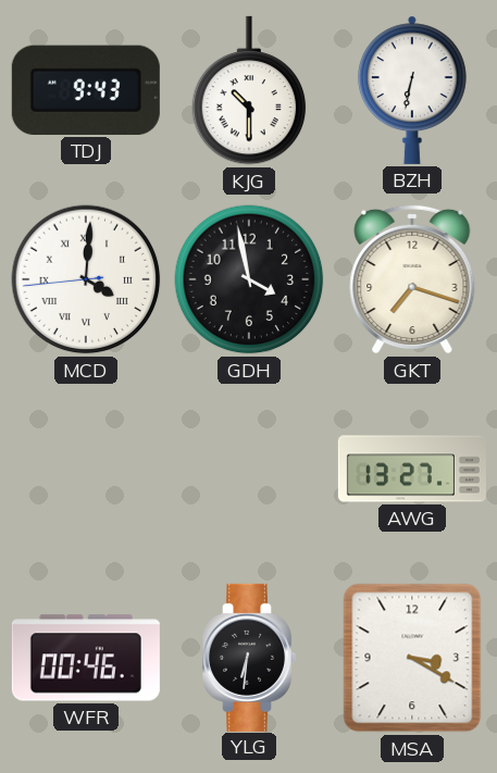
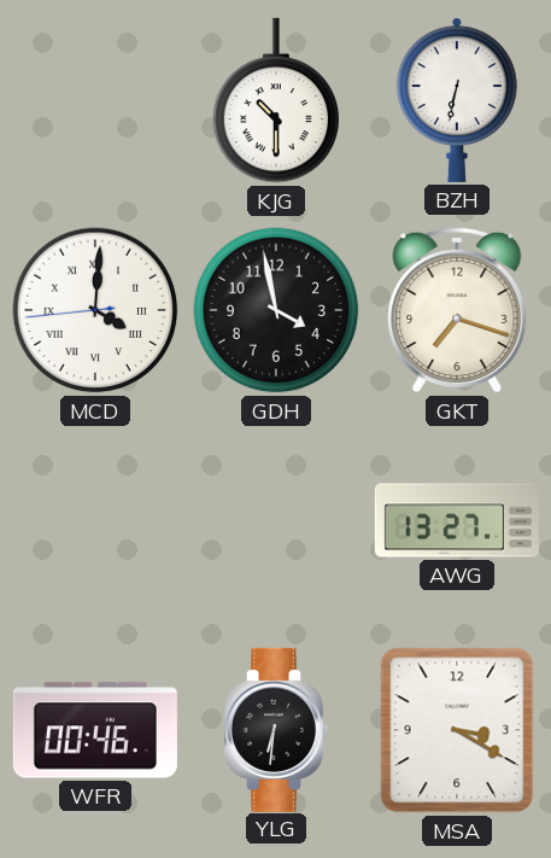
TDJ: 9:43 -> none (86, 90)
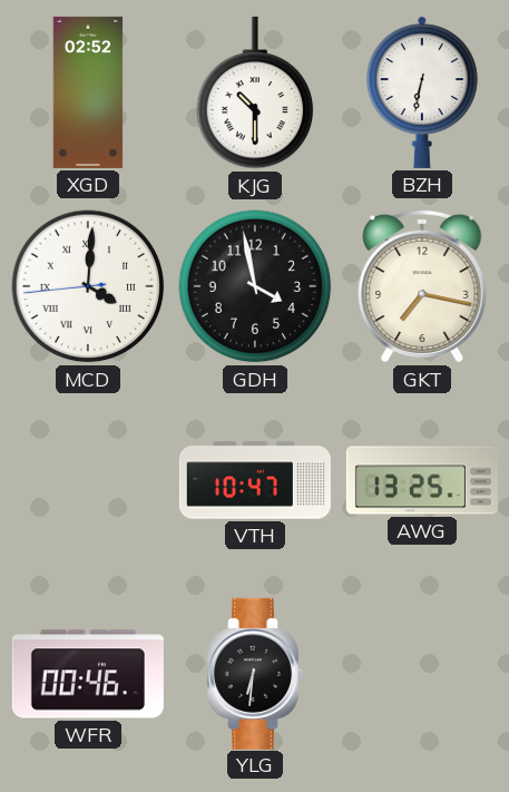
XGD: none -> 02:52 (88, 92)
GKT: 7:18 -> 7:17 (422, 286)
VTH: none -> 10:47 (255, 480)
AWG: 13:27 -> 13:25 (422, 480)
MSA: 3:20 -> none (457, 730)
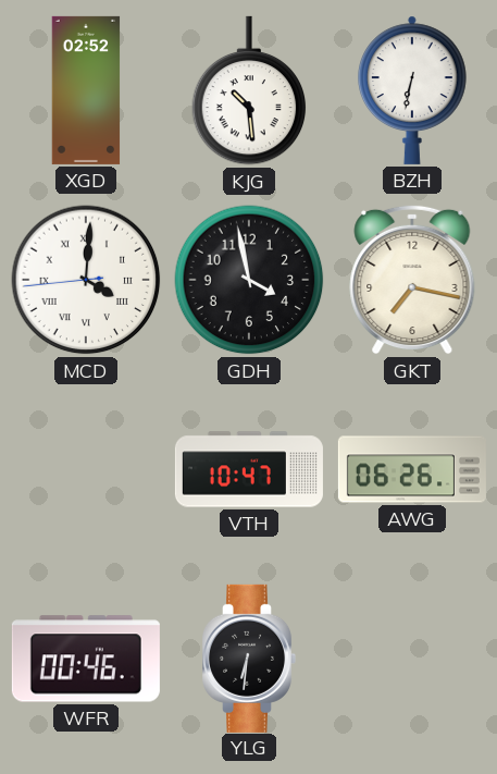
KJG: 10:30 -> 10:29 (249, 90)
AWG: 13:25 -> 06:26 (412, 469)
